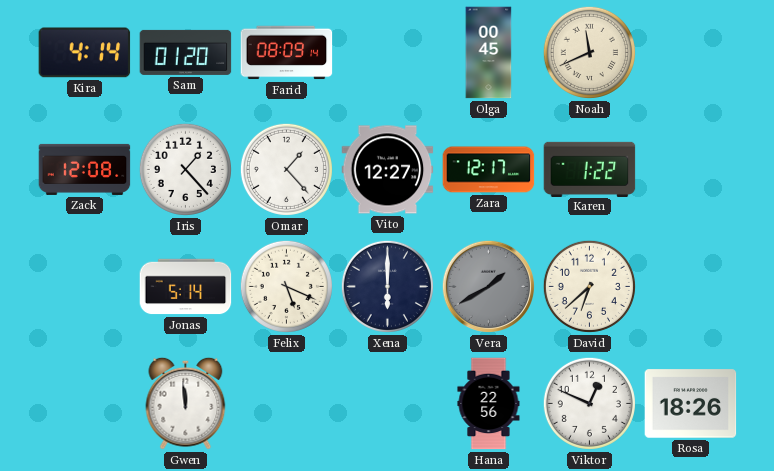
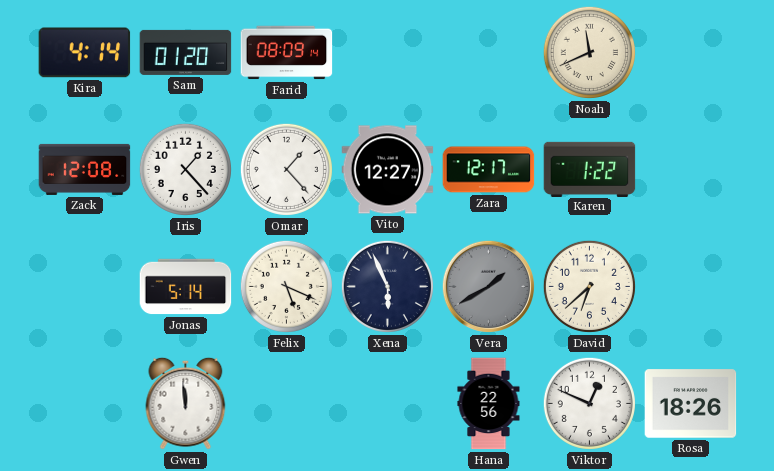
Olga: 00:45 -> none (489, 53)
Xena: 6:00 -> 5:56 (387, 286)
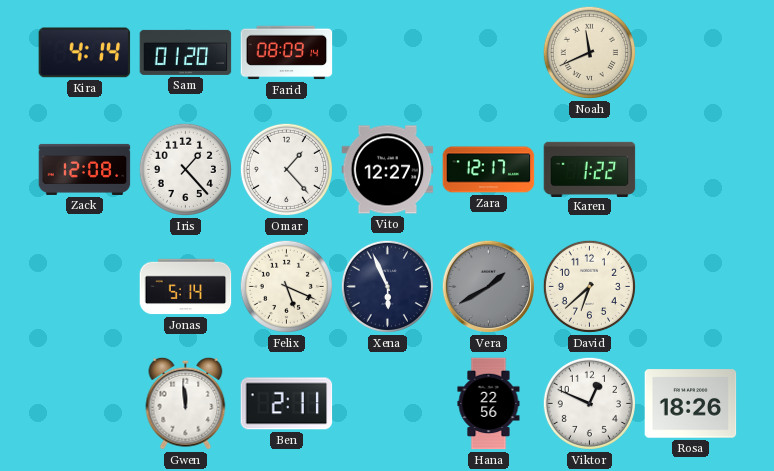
Ben: none -> 2:11 (287, 404)
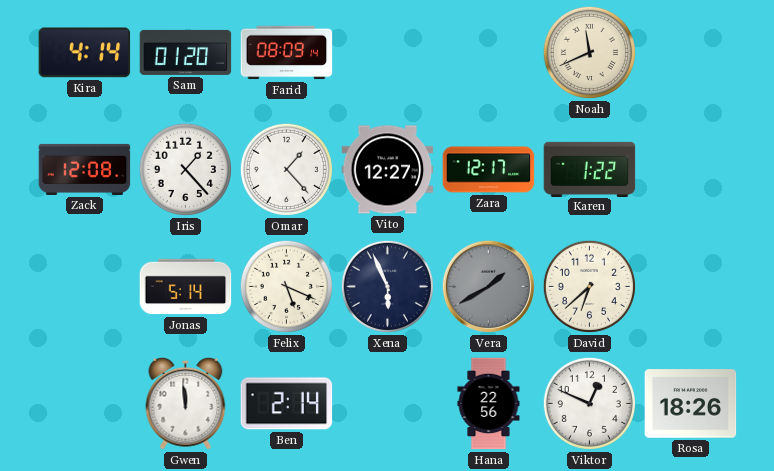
Ben: 2:11 -> 2:14 (287, 404)
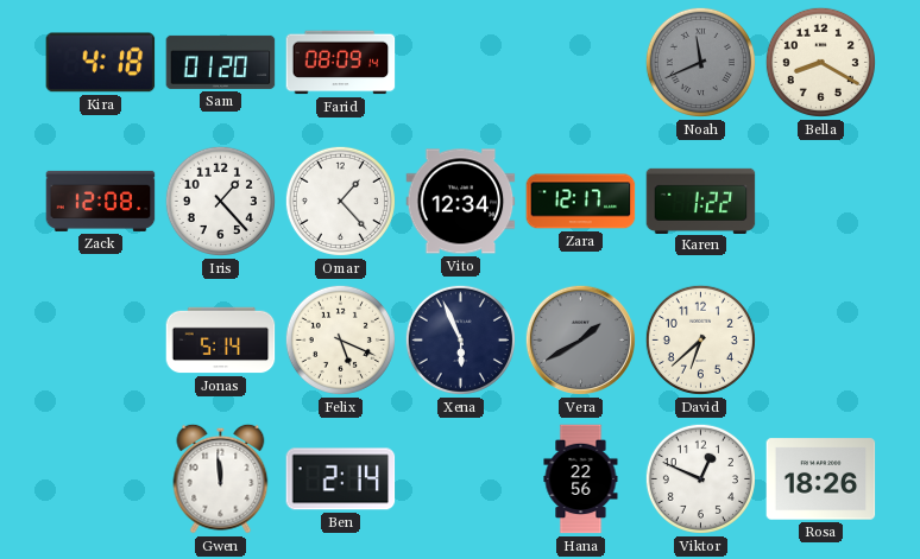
Kira: 4:14 -> 4:18 (101, 63)
Noah dial: cream -> grey (700, 62)
Bella: none -> 8:20 (820, 62)
Vito: 12:27 -> 12:34 (461, 202)
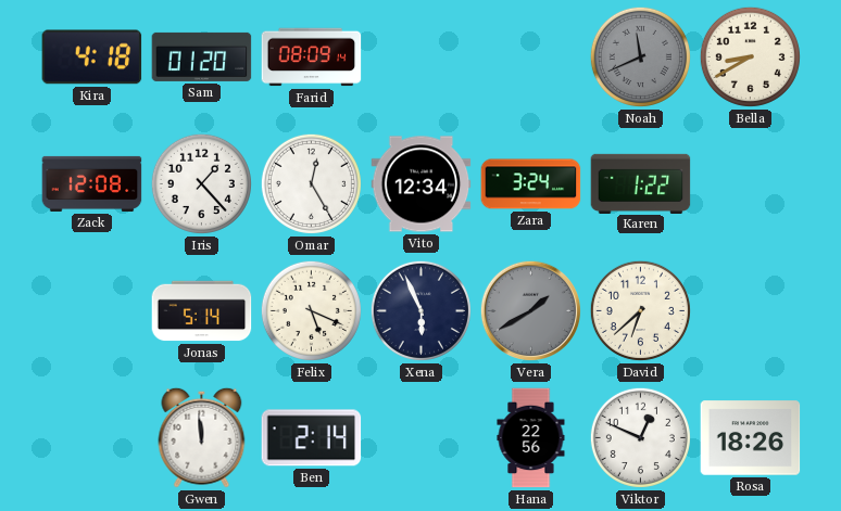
Bella: 8:20 -> 8:40 (750, 56)
Omar: 1:23 -> 12:25 (311, 183)
Zara: 12:17 -> 3:24 (531, 184)
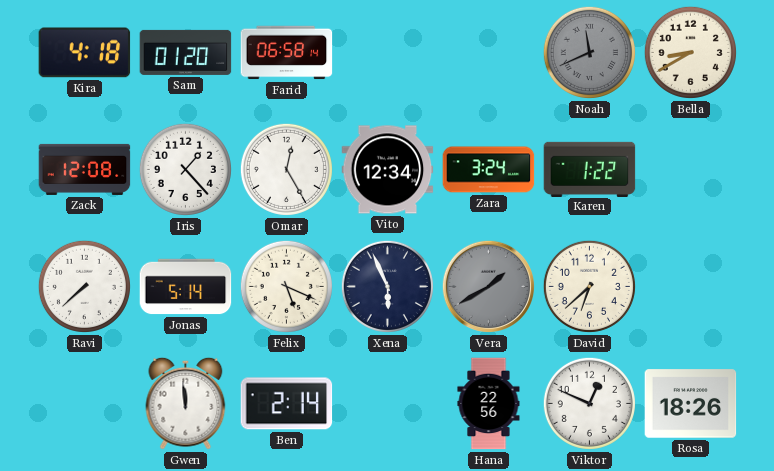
Farid: 08:09 -> 06:58 (287, 53)
Ravi: none -> 7:38 (84, 286)
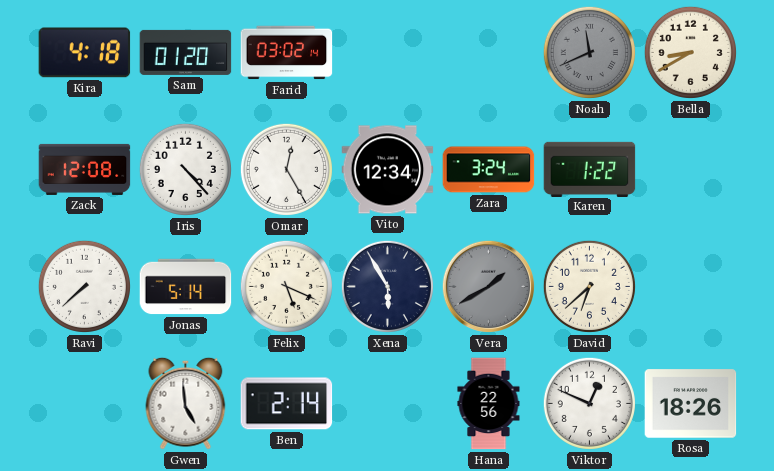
Farid: 06:58 -> 03:02 (287, 53)
Iris: 1:23 -> 4:23 (185, 169)
Xena: 5:56 -> 5:55 (387, 286)
Gwen: 11:59 -> 4:59 (186, 403)
